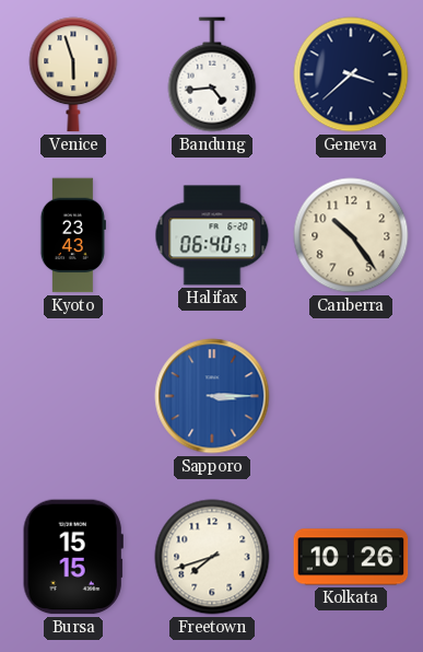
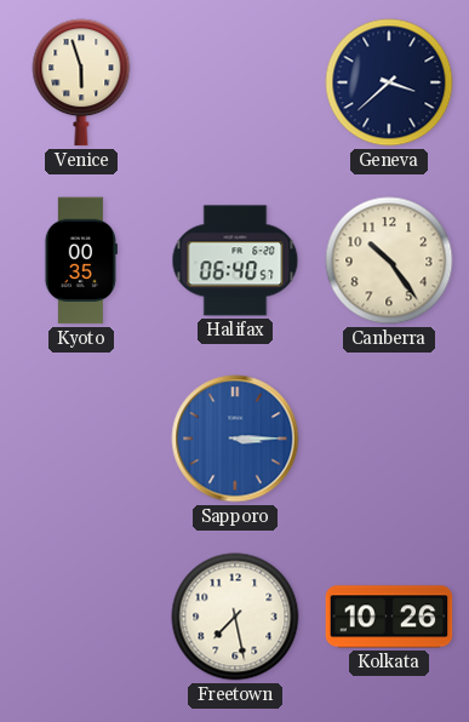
Bandung: 4:44 -> none (212, 74)
Kyoto: 23:43 -> 00:35 (81, 260)
Bursa: 15:15 -> none (73, 557)
Freetown: 7:42 -> 7:28 (235, 617)
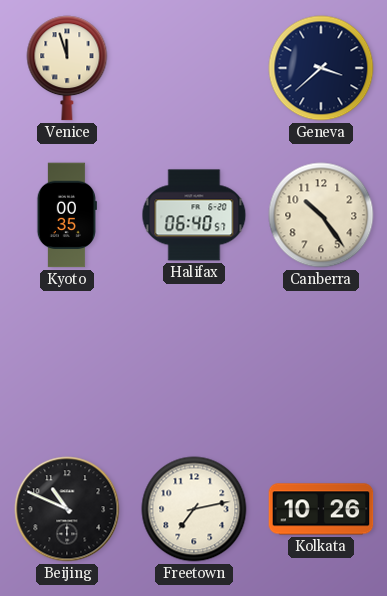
Venice: 5:57 -> 11:57 (67, 68)
Sapporo: 3:15 -> none (235, 439)
Beijing: none -> 10:49 (67, 509)
Freetown: 7:28 -> 7:13 (194, 509)
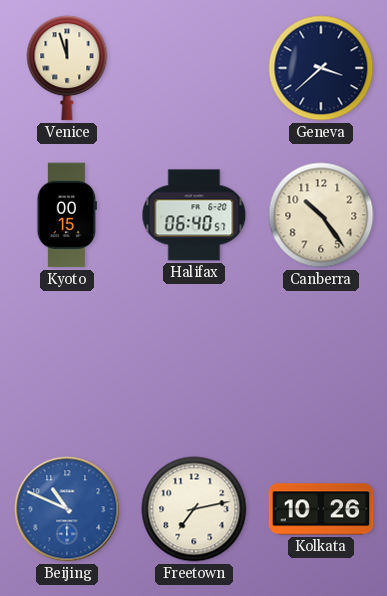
Kyoto: 00:35 -> 00:15 (67, 215)
Beijing dial: black -> blue (67, 509)
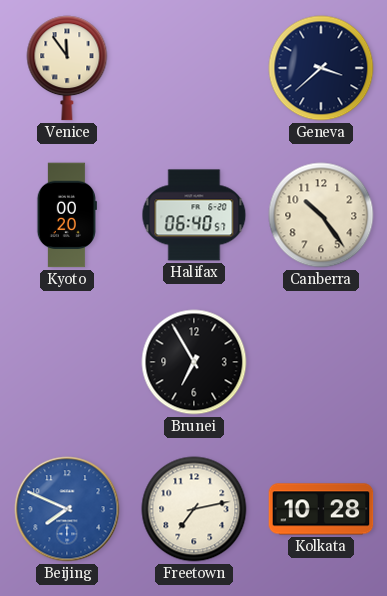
Venice: 11:57 -> 11:54 (67, 68)
Kyoto: 00:15 -> 00:20 (67, 215)
Brunei: none -> 6:55 (194, 362)
Beijing: 10:49 -> 7:49 (67, 509)
Kolkata: 10:26 -> 10:28 (321, 509)
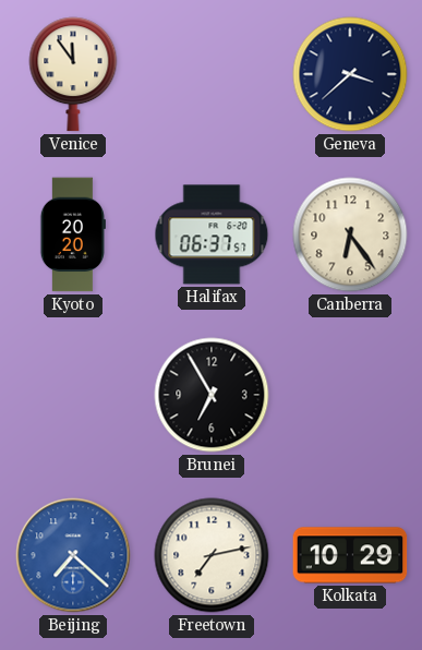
Kyoto: 00:20 -> 20:20 (73, 234)
Halifax: 06:40 -> 06:37 (212, 234)
Canberra: 10:24 -> 6:24 (350, 234)
Beijing: 7:49 -> 7:22 (73, 555)
Kolkata: 10:28 -> 10:29 (350, 555)
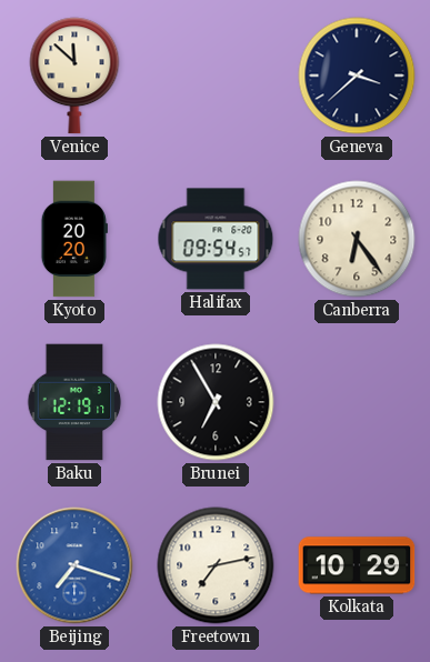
Venice: 11:54 -> 11:52 (74, 76)
Halifax: 06:37 -> 09:54 (216, 239)
Baku: none -> 12:19 (74, 402)
Beijing: 7:22 -> 7:18 (74, 565)
